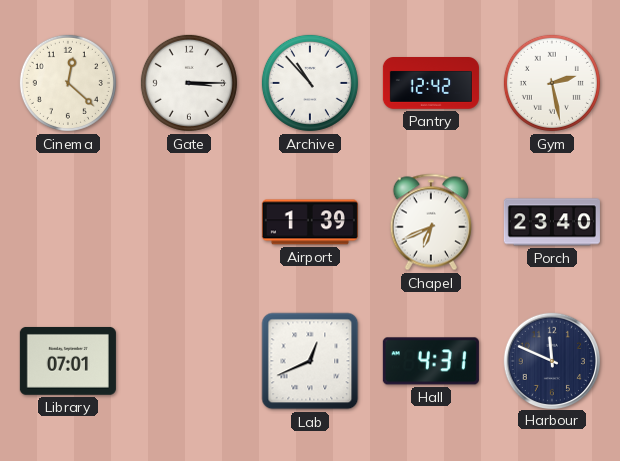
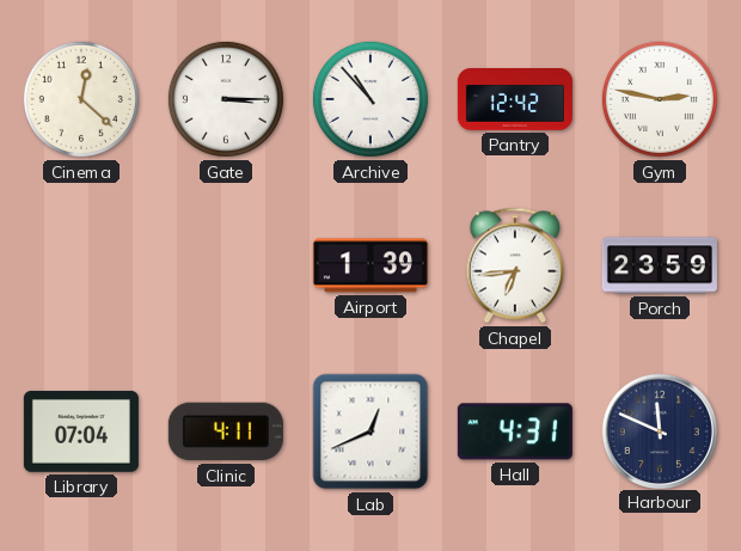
Gym: 2:28 -> 2:47 (660, 99)
Chapel: 6:41 -> 6:44 (514, 265)
Porch: 23:40 -> 23:59 (660, 265)
Library: 07:01 -> 07:04 (81, 431)
Clinic: none -> 4:11 (226, 431)
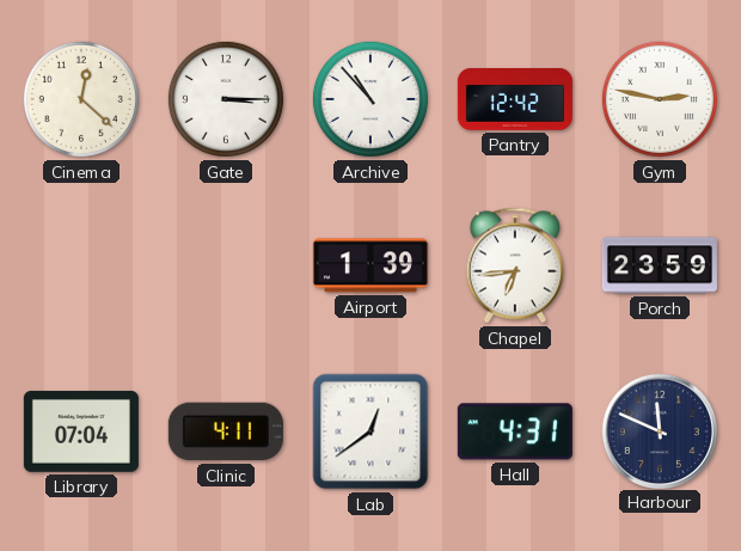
Lab: 12:41 -> 12:39 (370, 431)
